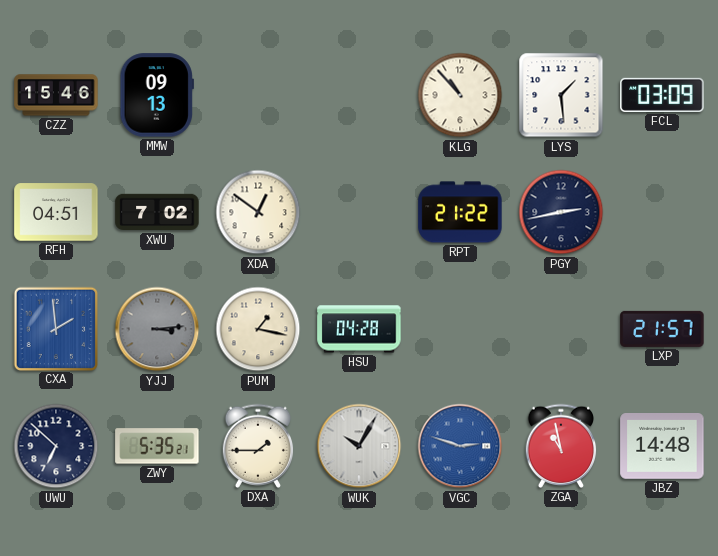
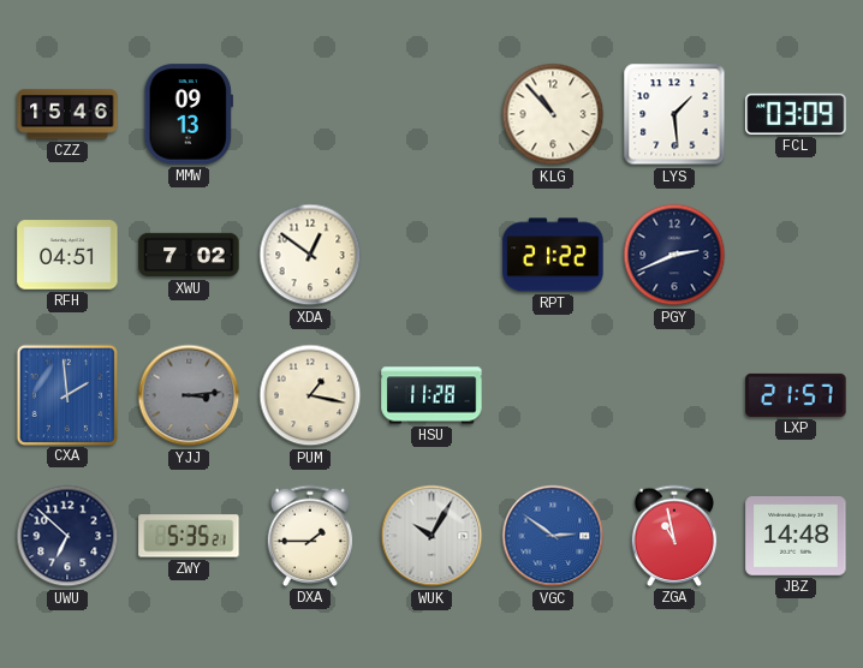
PGY: 2:43 -> 2:41 (674, 255)
HSU: 04:28 -> 11:28 (431, 395)
VGC: 2:48 -> 2:51 (553, 536)
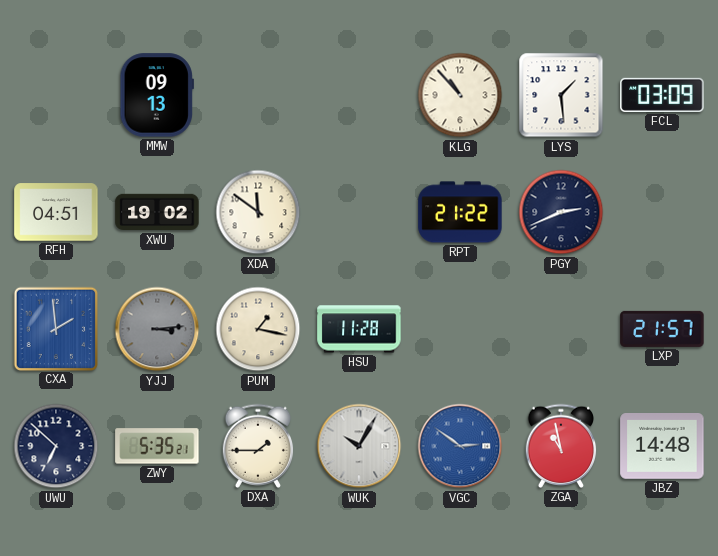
CZZ: 15:46 -> none (67, 114)
XWU: 7:02 -> 19:02 (157, 212)
XDA: 12:51 -> 11:51 (258, 212)
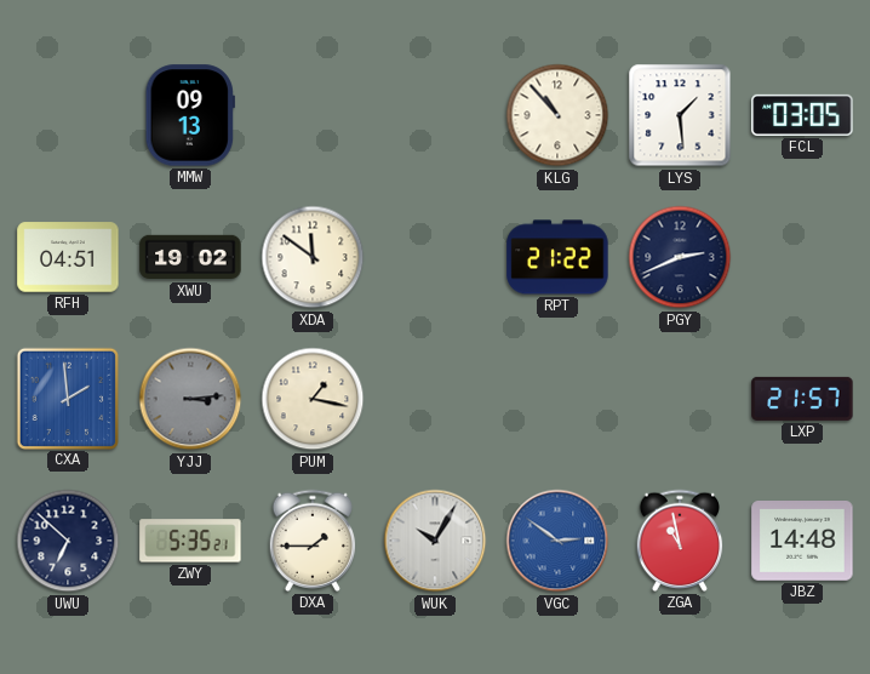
FCL: 03:09 -> 03:05 (802, 115)
HSU: 11:28 -> none (359, 329)
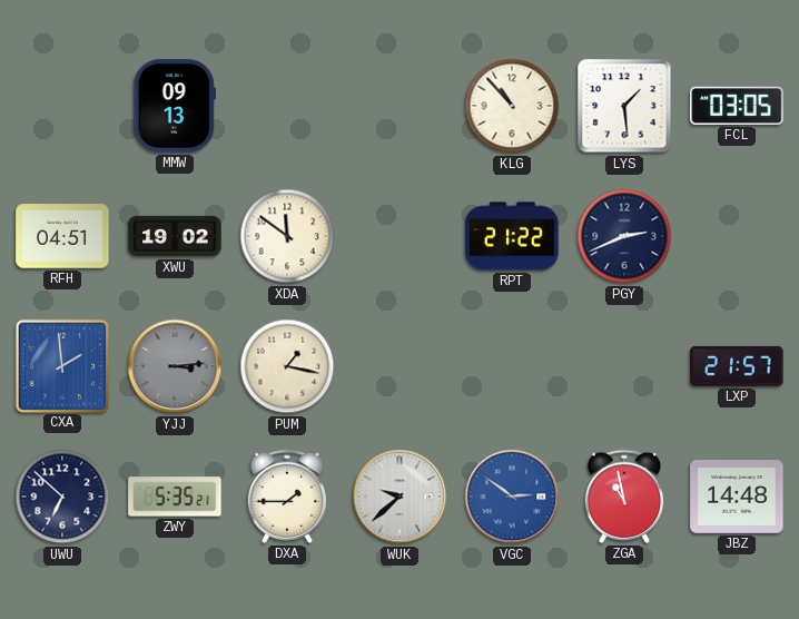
WUK: 10:05 -> 9:38 (399, 497)
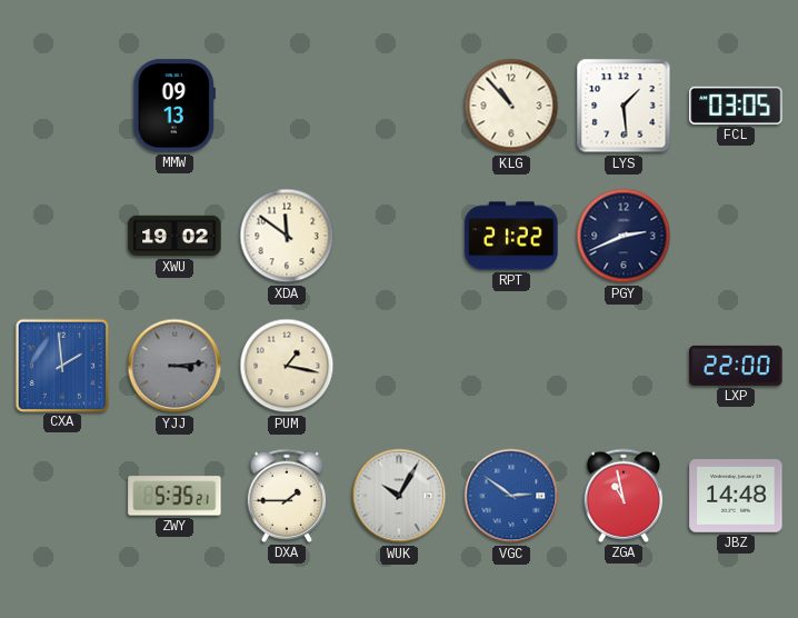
RFH: 04:51 -> none (62, 236)
LXP: 21:57 -> 22:00 (736, 366)
UWU: 6:52 -> none (62, 497)
WUK: 9:38 -> 10:05 (399, 496)
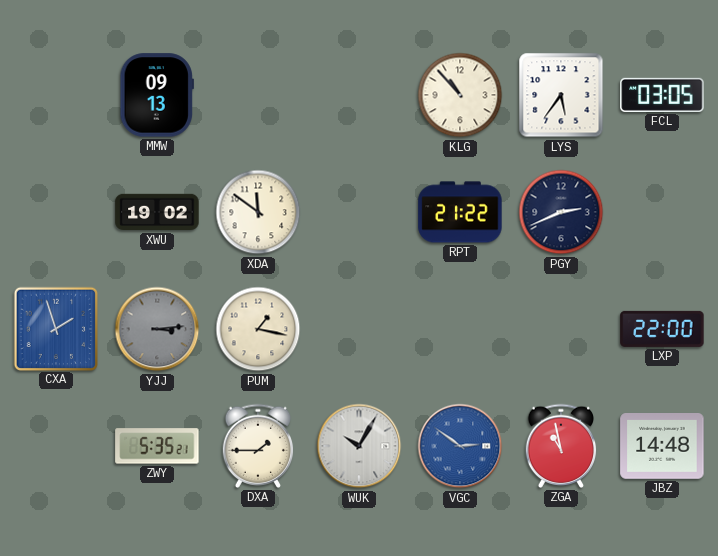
LYS: 1:29 -> 5:36 (561, 95)
CXA: 1:59 -> 1:57 (55, 328)
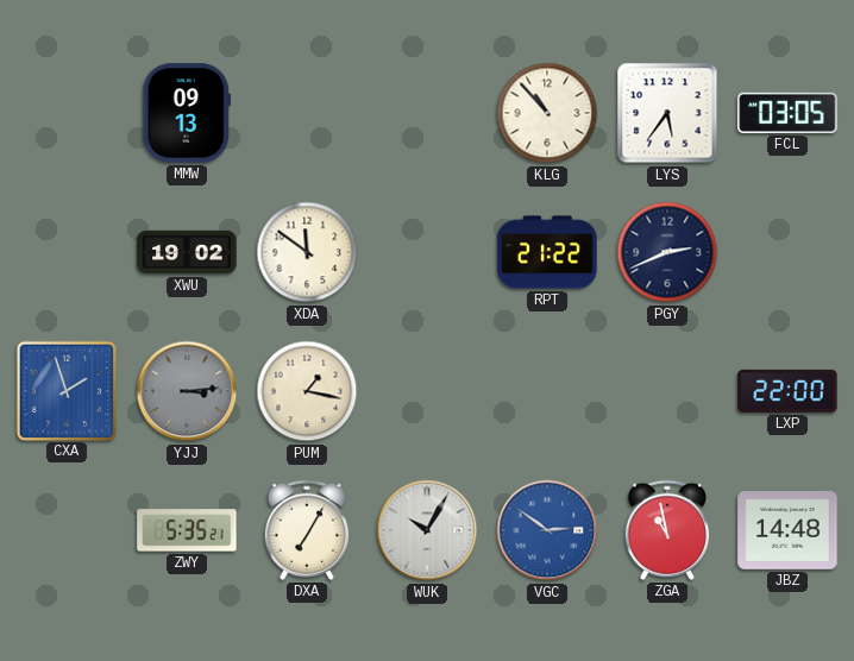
DXA: 1:45 -> 7:05 (307, 530)
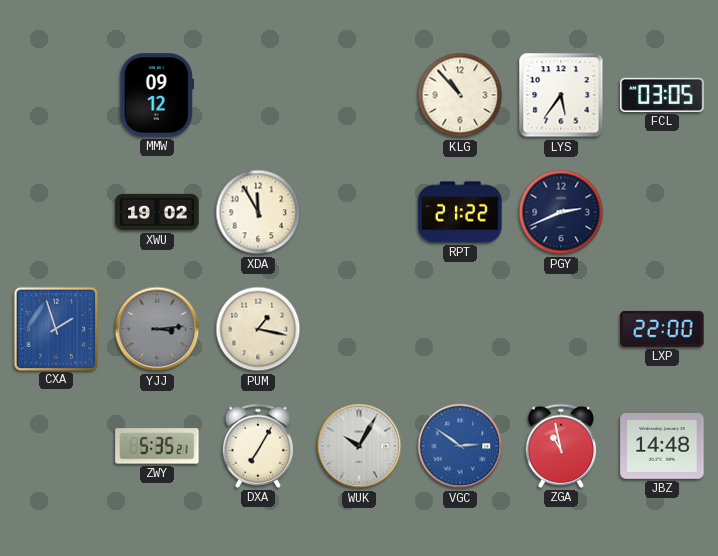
MMW: 09:13 -> 09:12 (157, 95)
XDA: 11:51 -> 11:55 (258, 212)
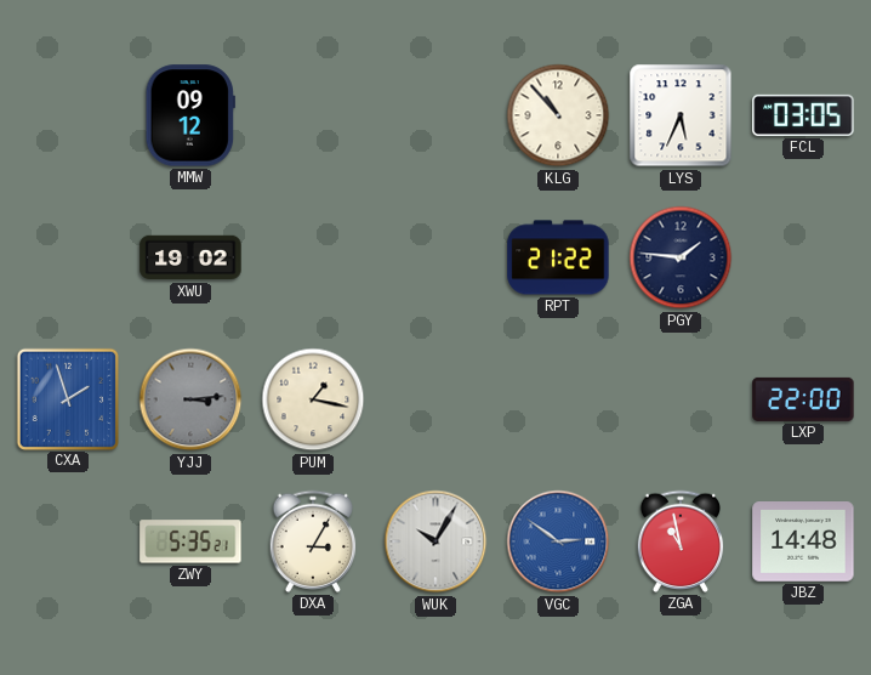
LYS: 5:36 -> 5:34 (681, 115)
XDA: 11:55 -> none (258, 212)
PGY: 2:41 -> 1:46 (681, 257)
DXA: 7:05 -> 3:05 (313, 541)
